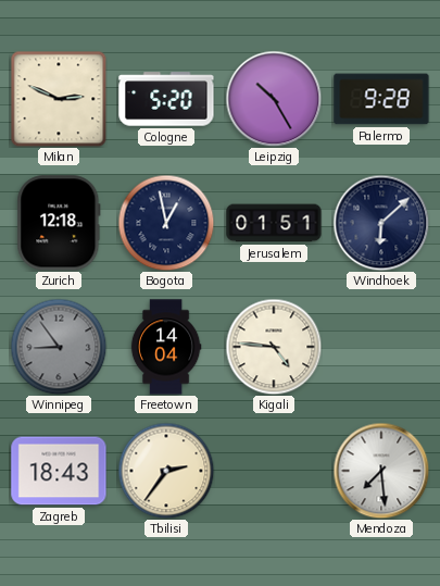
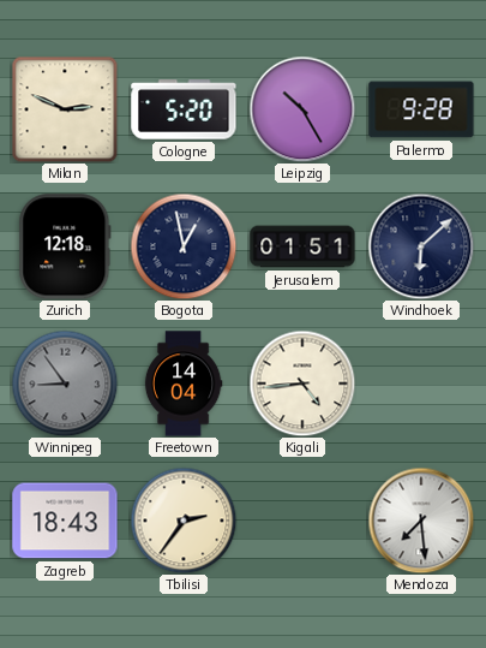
Kigali: 4:46 -> 4:44 (302, 384)
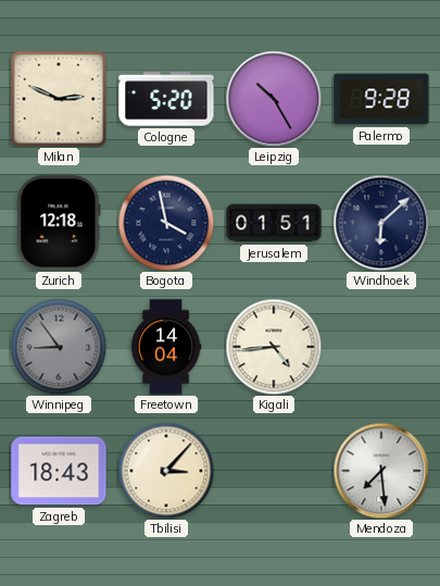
Bogota: 12:58 -> 3:58 (166, 223)
Tbilisi: 2:36 -> 3:07 (166, 471)
